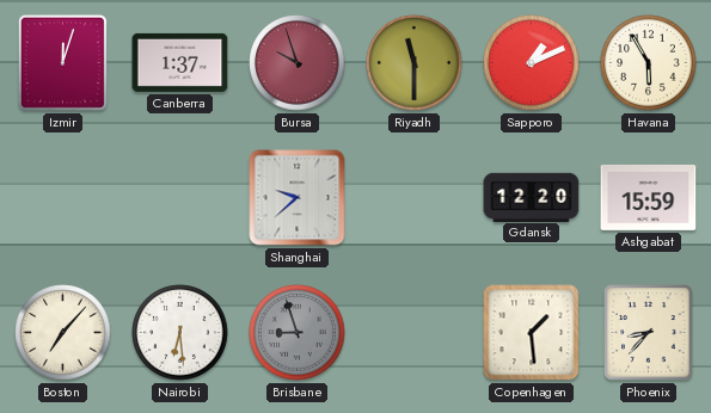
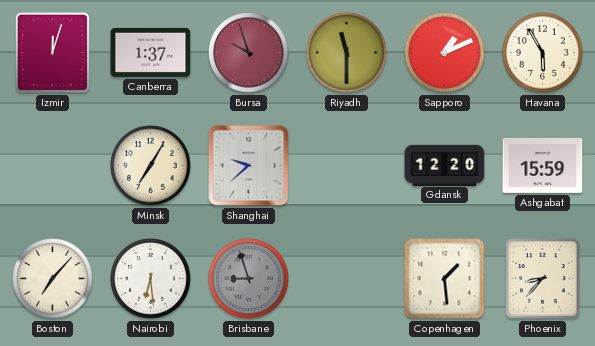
Minsk: none -> 7:05 (151, 166)
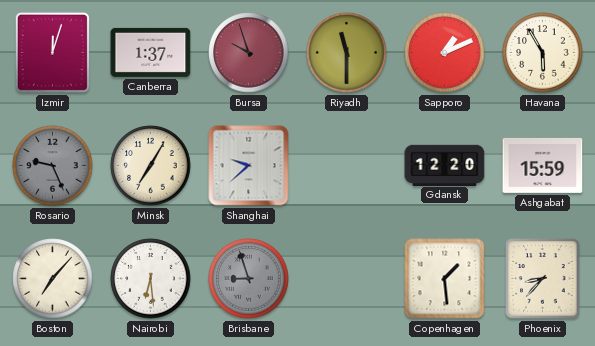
Rosario: none -> 9:26 (53, 166)
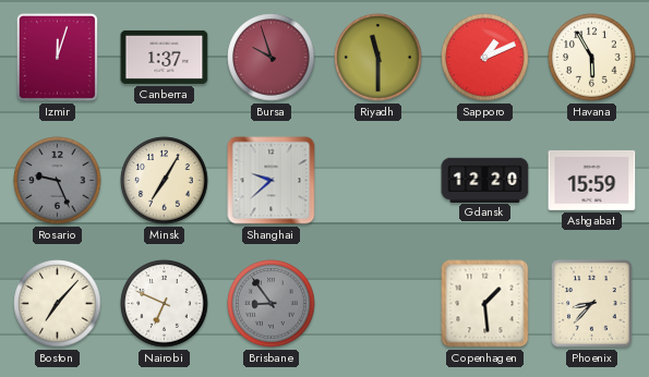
Nairobi: 6:29 -> 6:49 (165, 304)
Brisbane: 8:57 -> 8:54 (272, 304)
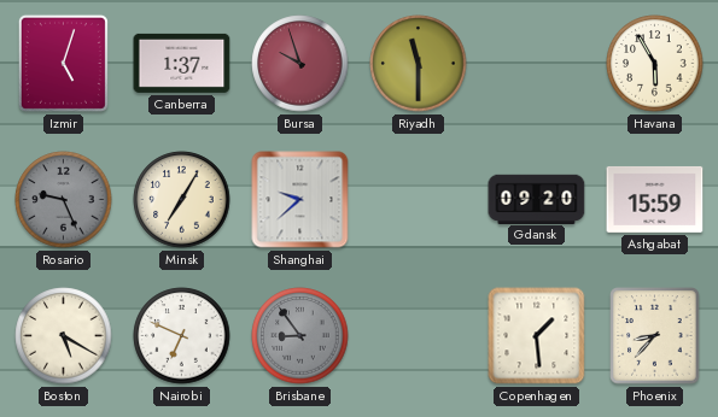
Izmir: 12:03 -> 5:03 (63, 63)
Sapporo: 1:11 -> none (485, 58)
Gdansk: 12:20 -> 09:20 (537, 199)
Boston: 7:07 -> 5:20 (64, 336)
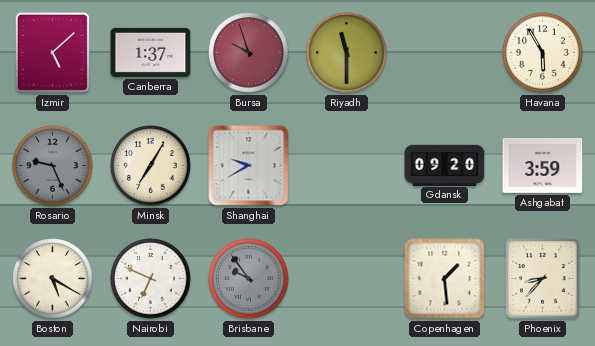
Izmir: 5:03 -> 5:08 (52, 52)
Shanghai: 9:38 -> 9:40 (249, 166)
Ashgabat: 15:59 -> 3:59 (543, 166)
Brisbane: 8:54 -> 9:54 (249, 279)
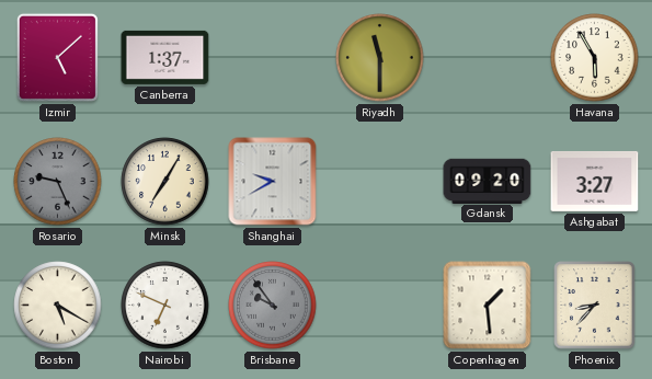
Bursa: 9:57 -> none (249, 53)
Ashgabat: 3:59 -> 3:27 (595, 182)
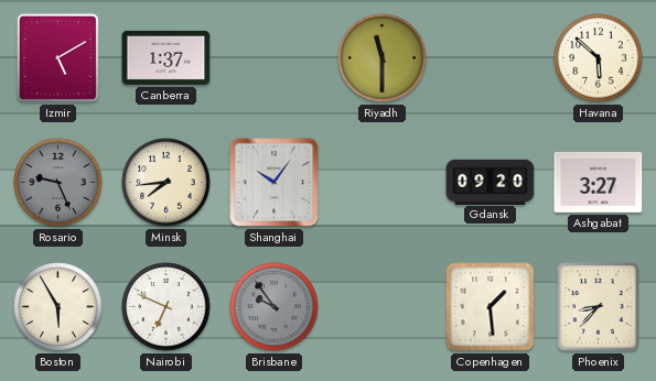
Izmir: 5:08 -> 5:10 (57, 57)
Havana: 5:55 -> 5:52 (599, 58)
Minsk: 7:05 -> 7:44 (166, 183)
Shanghai: 9:40 -> 10:06 (275, 183)
Boston: 5:20 -> 5:55 (58, 307)
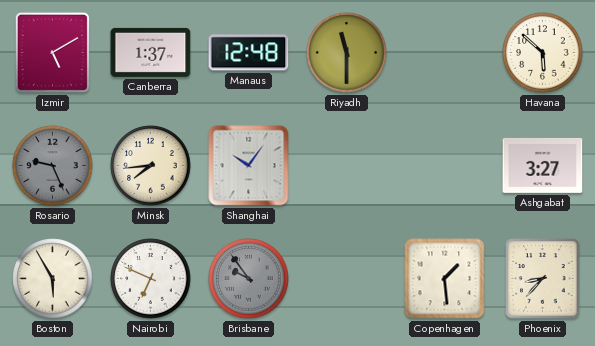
Manaus: none -> 12:48 (249, 53)
Gdansk: 09:20 -> none (491, 182)
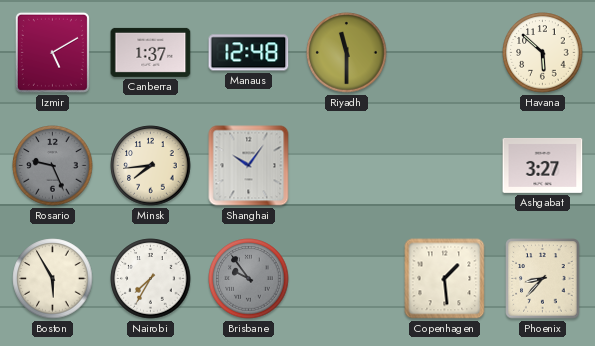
Nairobi: 6:49 -> 7:35 (151, 279)
